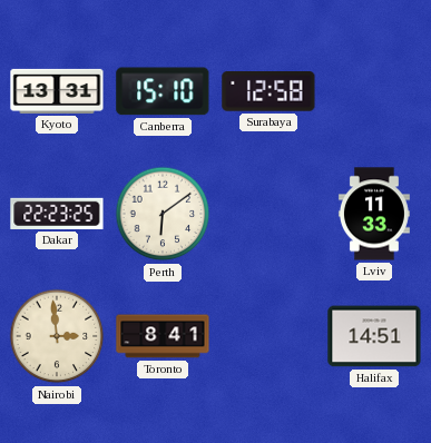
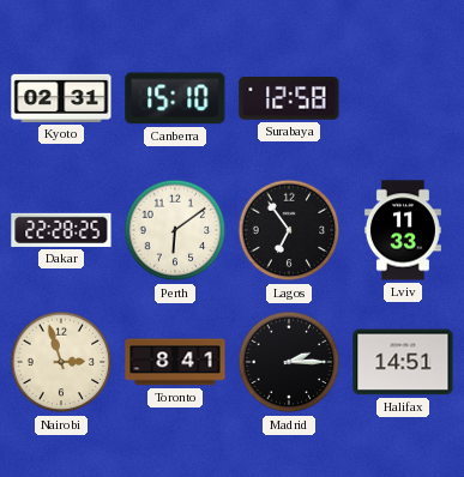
Kyoto: 13:31 -> 02:31 (61, 98)
Dakar: 22:23 -> 22:28 (61, 230)
Lagos: none -> 6:54 (289, 230)
Nairobi: 2:59 -> 2:57 (61, 362)
Madrid: none -> 2:15 (289, 362)
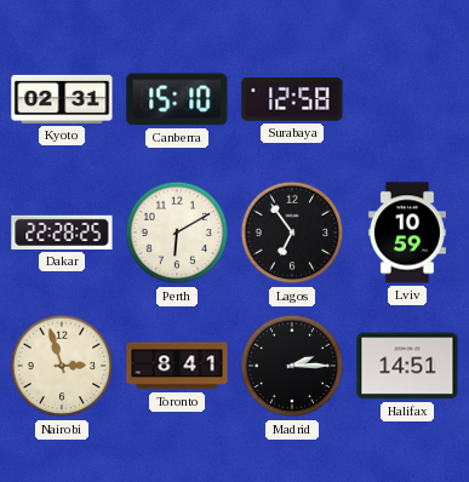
Perth: 6:09 -> 6:10 (177, 233)
Lviv: 11:33 -> 10:59 (407, 233)
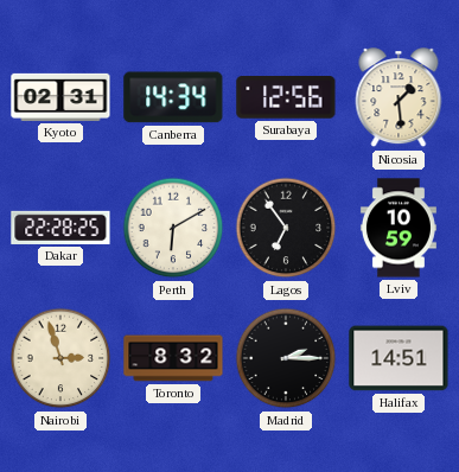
Canberra: 15:10 -> 14:34 (173, 97)
Surabaya: 12:58 -> 12:56 (286, 98)
Nicosia: none -> 1:29 (399, 98)
Toronto: 8:41 -> 8:32 (173, 358)
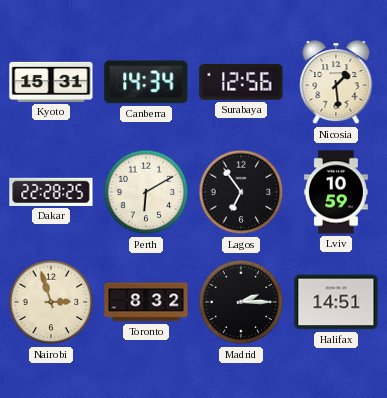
Kyoto: 02:31 -> 15:31 (51, 82)
